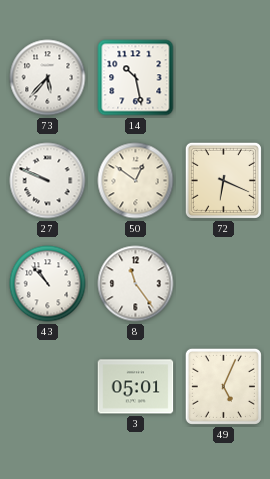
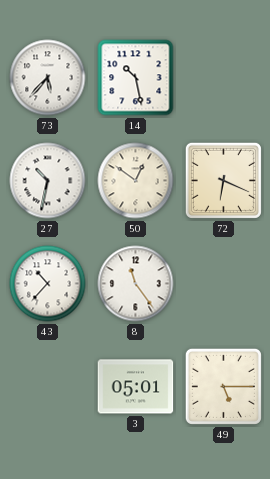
27: 9:49 -> 10:32 (48, 181)
43: 10:53 -> 10:37 (48, 284)
49: 5:04 -> 5:15 (223, 386)
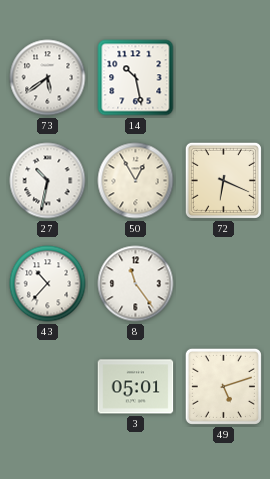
73: 5:37 -> 5:39 (48, 78)
50: 12:51 -> 12:55 (136, 181)
49: 5:15 -> 5:12 (223, 386)
